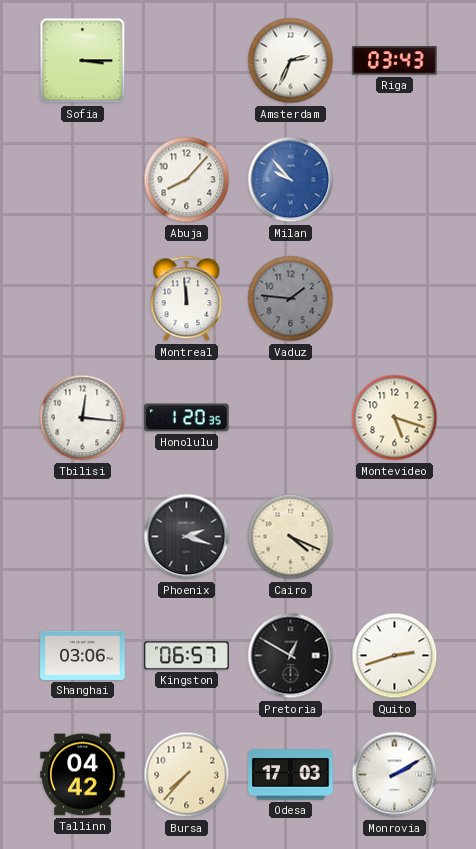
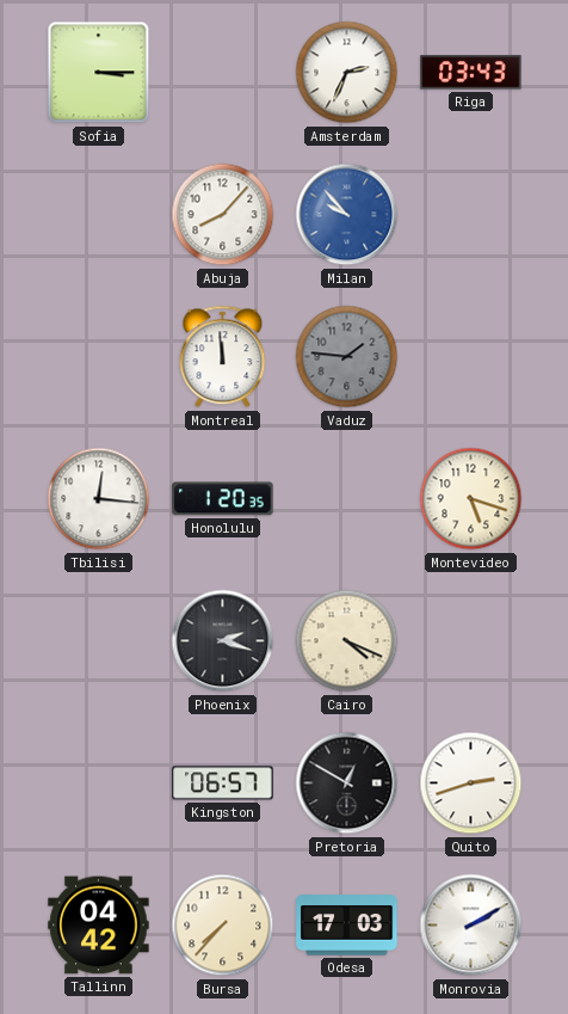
Shanghai: 03:06 -> none (83, 655)
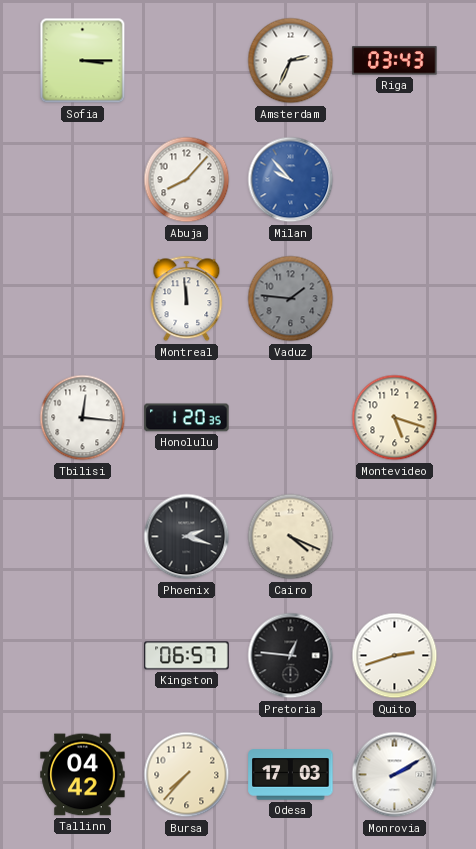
Pretoria: 12:50 -> 12:46 (291, 656)
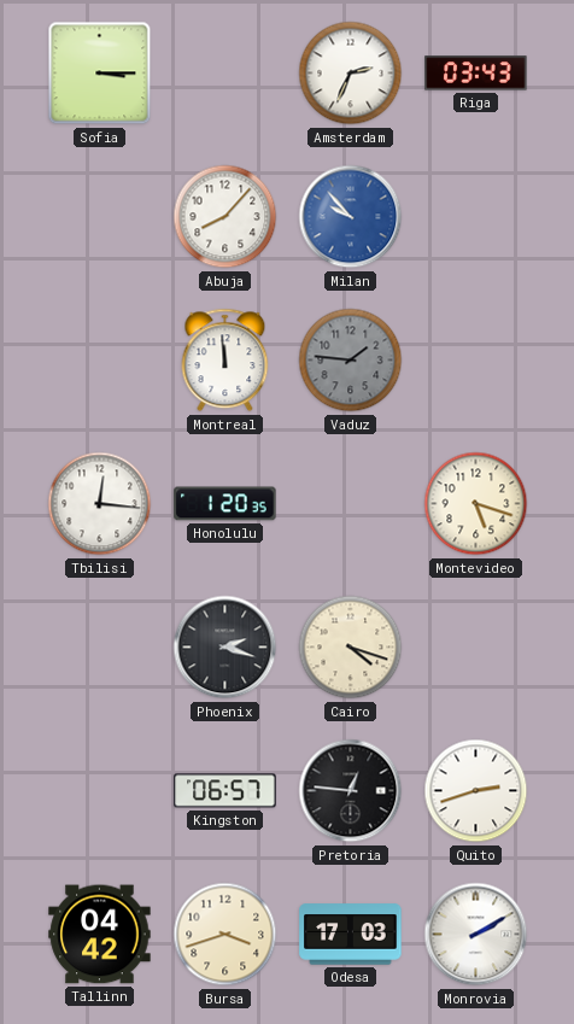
Cairo: 4:19 -> 4:18 (351, 648)
Bursa: 7:37 -> 3:42 (225, 935)
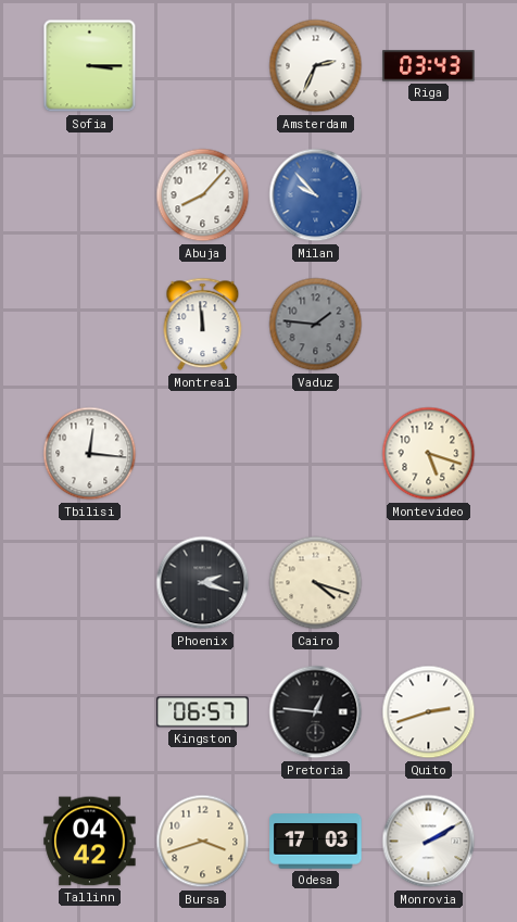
Honolulu: 1:20 -> none (225, 504)
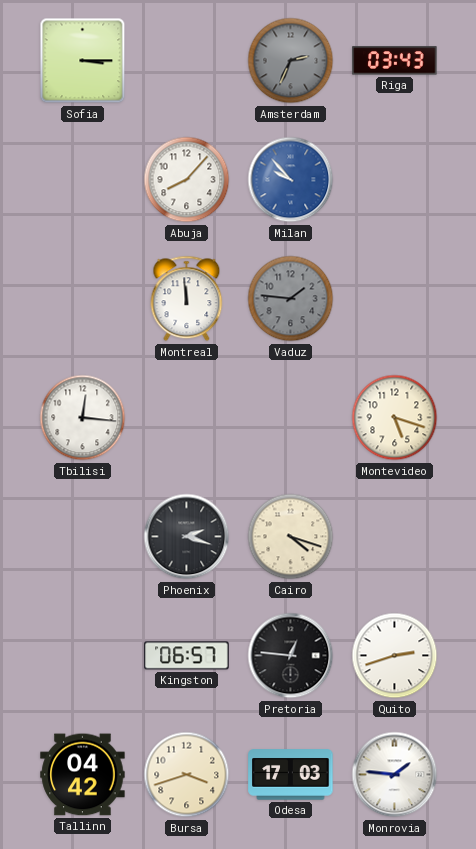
Amsterdam dial: white -> grey (291, 61)
Monrovia: 2:10 -> 1:46 (395, 775)
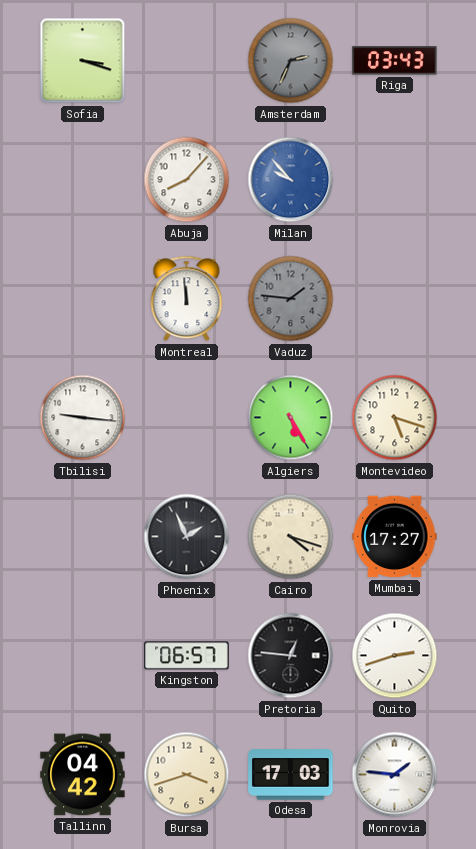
Sofia: 3:15 -> 3:18 (83, 61)
Tbilisi: 12:16 -> 9:16 (83, 418)
Algiers: none -> 5:25 (291, 418)
Phoenix: 2:18 -> 1:56 (187, 537)
Mumbai: none -> 17:27 (395, 537)
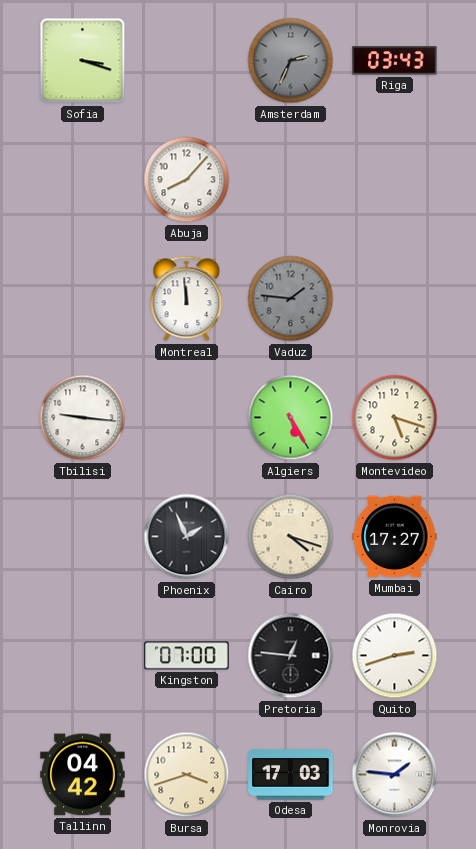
Milan: 9:53 -> none (291, 180)
Kingston: 06:57 -> 07:00 (187, 656)
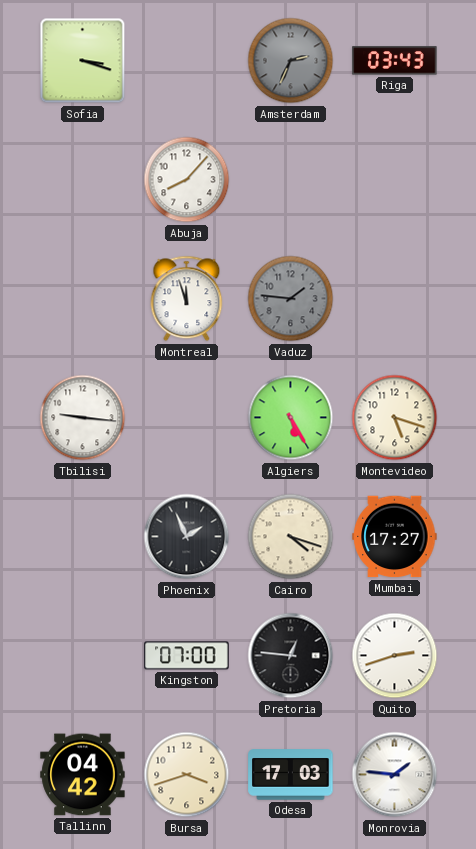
Montreal: 11:59 -> 11:57 (187, 299)
